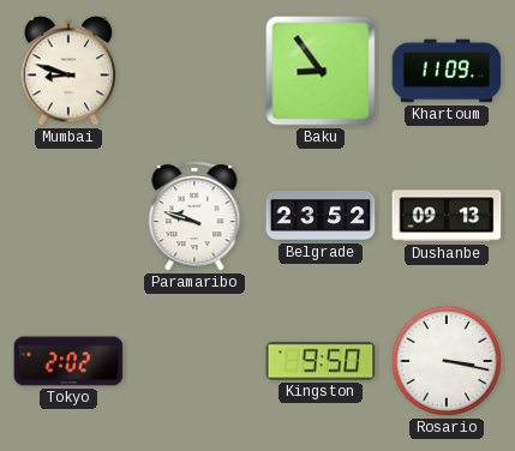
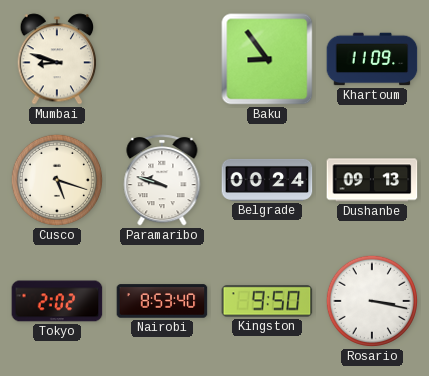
Cusco: none -> 5:18 (57, 180)
Belgrade: 23:52 -> 00:24 (267, 180)
Nairobi: none -> 8:53 (162, 301)
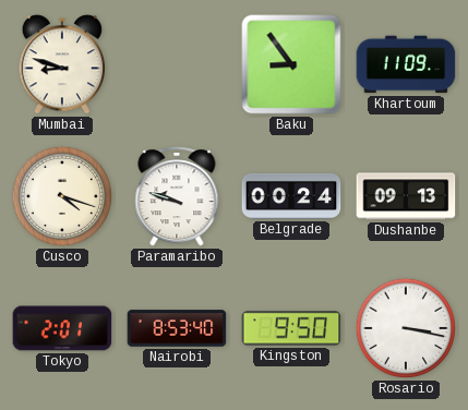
Cusco: 5:18 -> 4:18 (62, 196)
Tokyo: 2:02 -> 2:01 (62, 328)
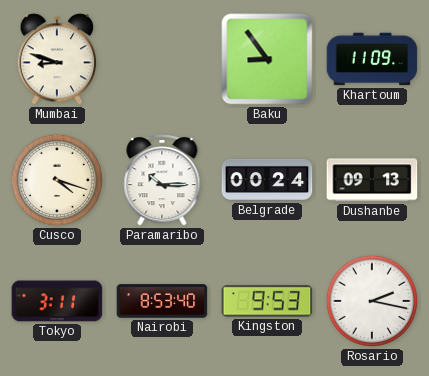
Paramaribo: 9:48 -> 10:15 (162, 180)
Tokyo: 2:01 -> 3:11 (57, 301)
Kingston: 9:50 -> 9:53 (267, 301)
Rosario: 3:17 -> 2:17 (372, 301)
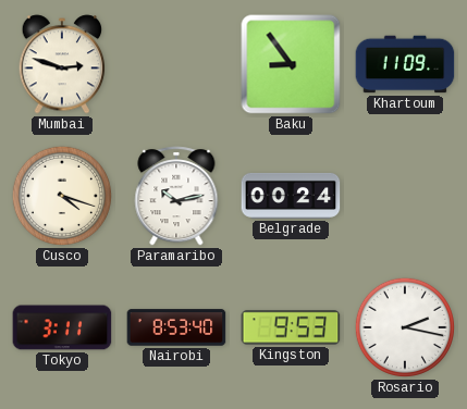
Mumbai: 8:48 -> 2:48 (62, 64)
Paramaribo: 10:15 -> 10:13 (176, 196)
Dushanbe: 09:13 -> none (372, 180)
